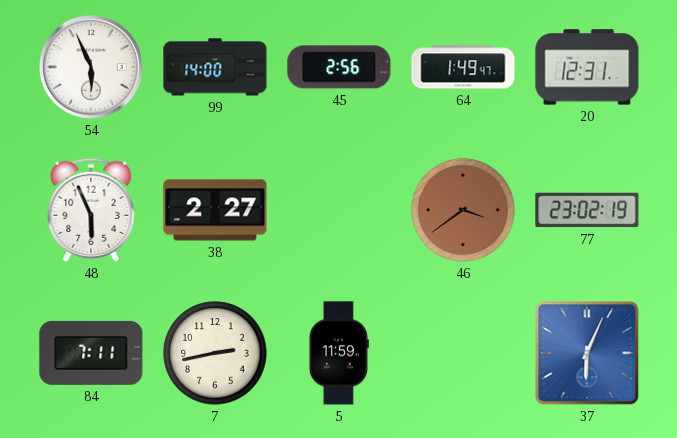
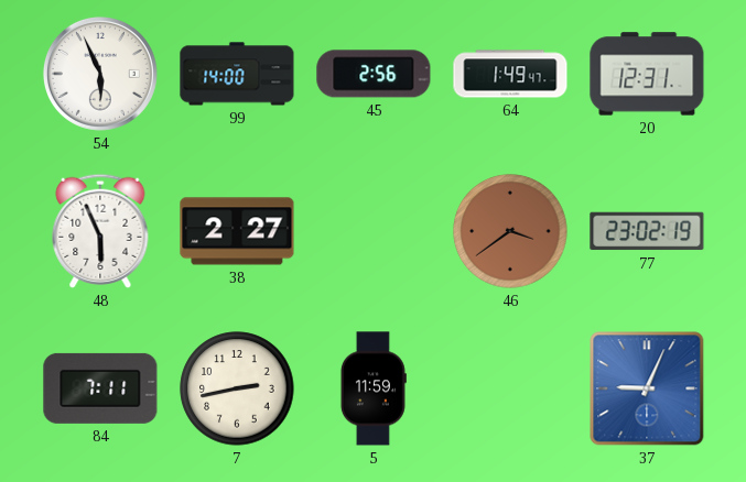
37: 6:04 -> 9:04 (647, 388)
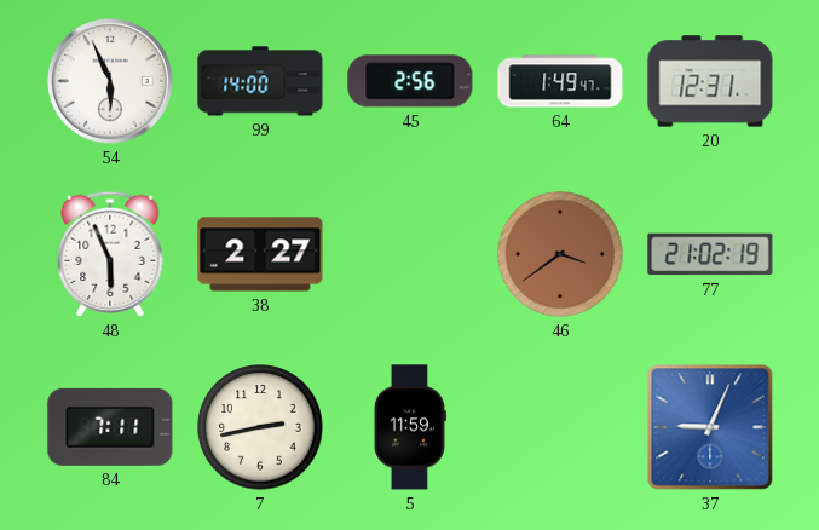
77: 23:02 -> 21:02 (710, 254)
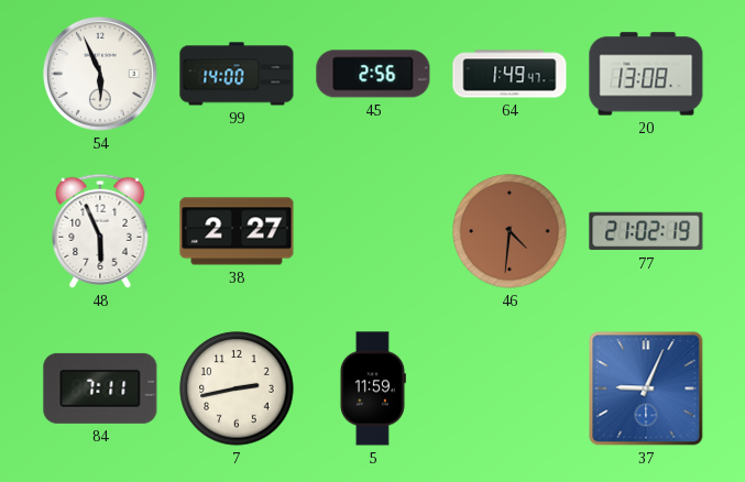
20: 12:31 -> 13:08 (646, 74)
46: 3:39 -> 4:31 (510, 231)
